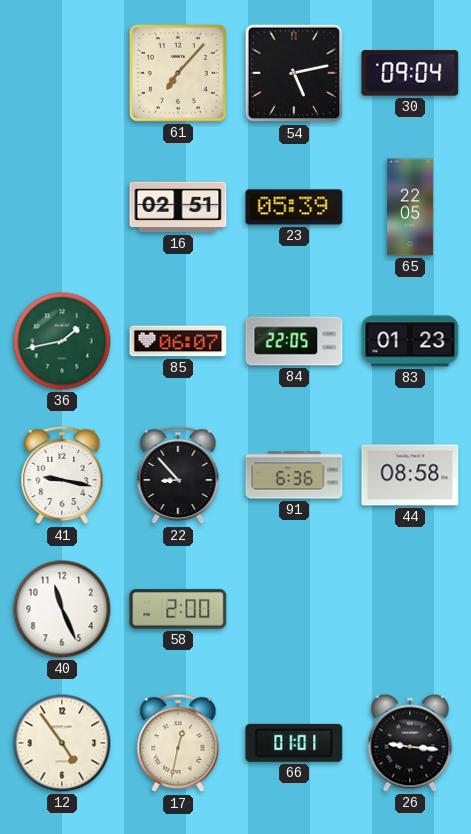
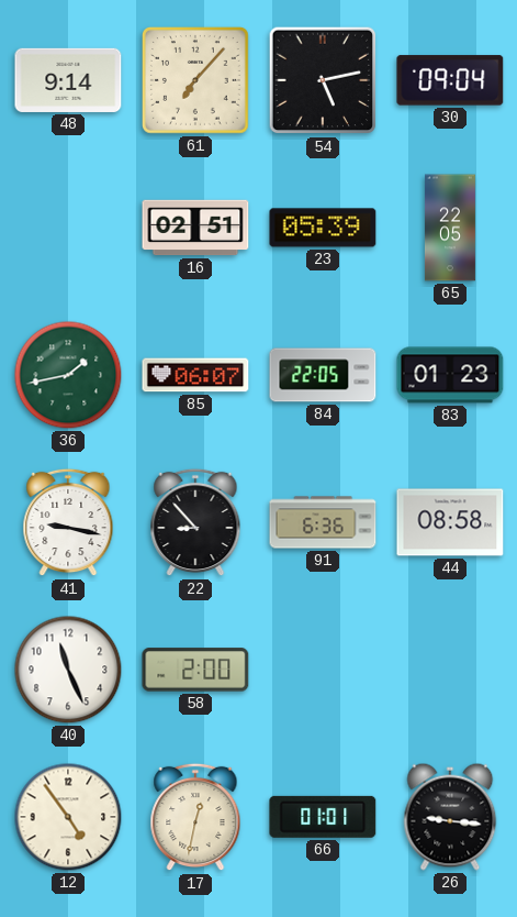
48: none -> 9:14 (68, 80)
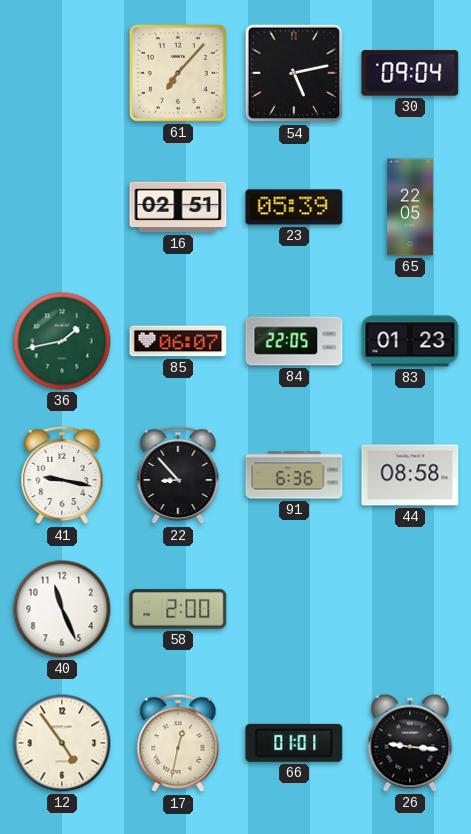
48: 9:14 -> none (68, 80)
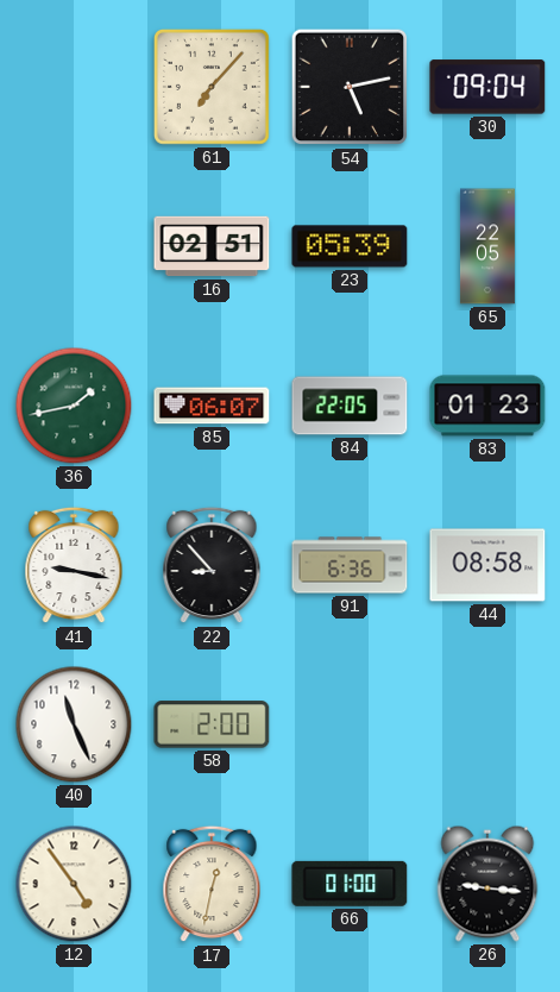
66: 01:01 -> 01:00 (350, 884)
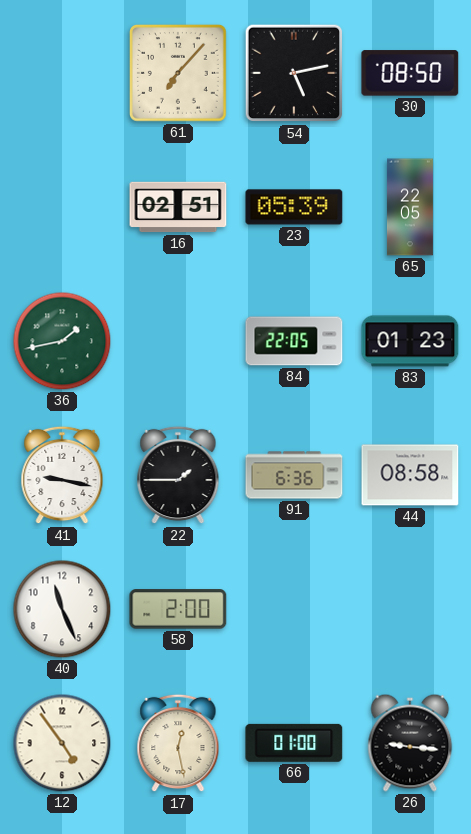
30: 09:04 -> 08:50 (410, 73)
85: 06:07 -> none (212, 406)
22: 8:53 -> 1:45 (178, 475)
17: 12:32 -> 12:28 (178, 743)
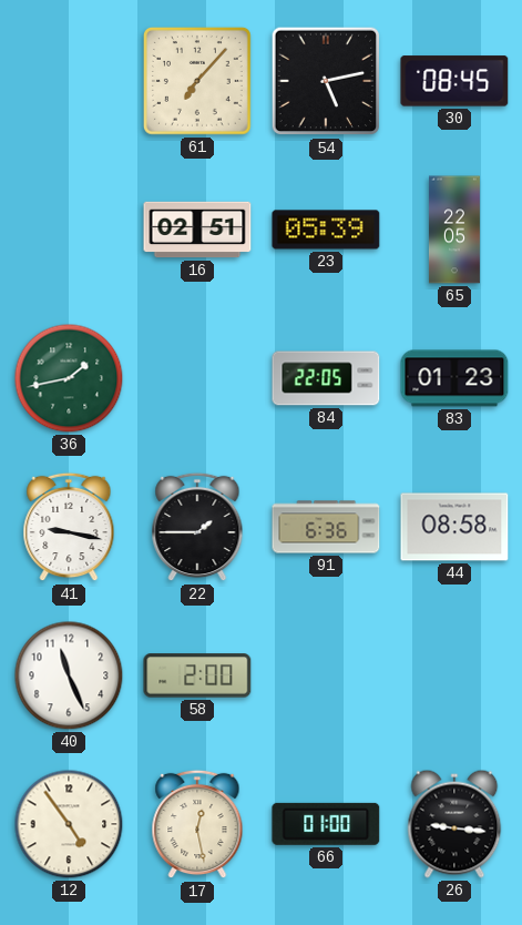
30: 08:50 -> 08:45 (454, 81)
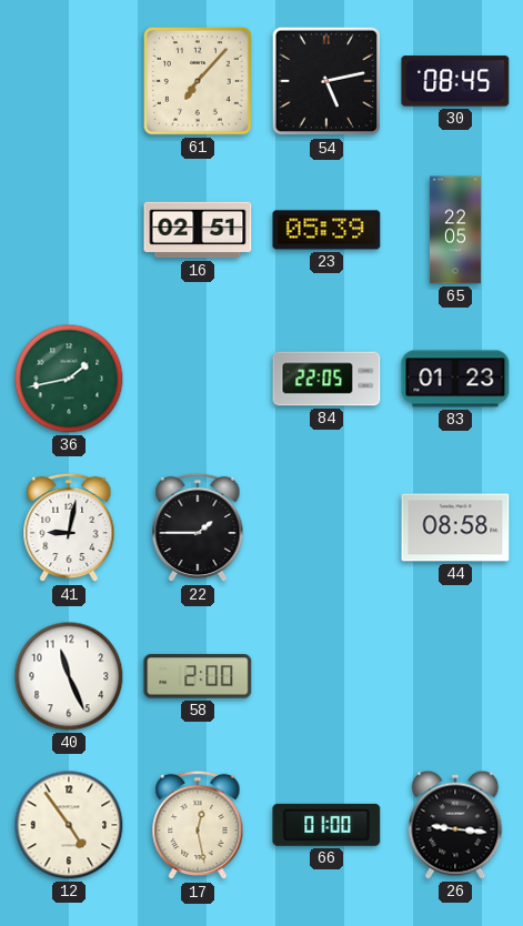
41: 9:17 -> 9:02 (69, 527)
91: 6:36 -> none (326, 527)
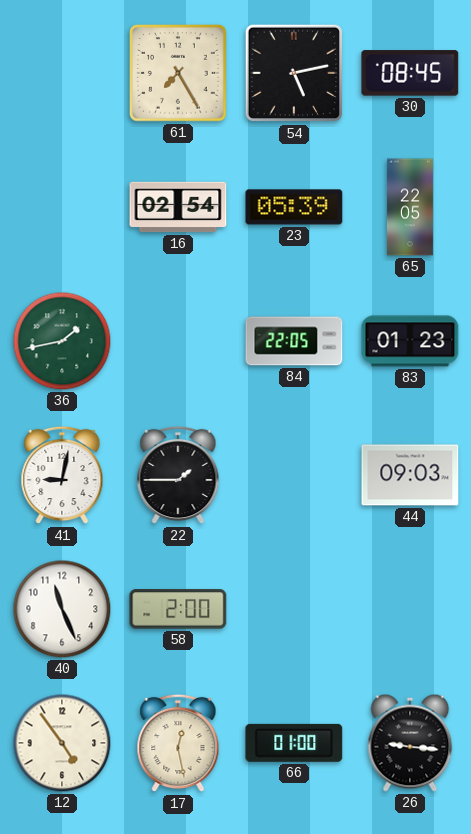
61: 7:07 -> 7:25 (179, 74)
16: 02:51 -> 02:54 (178, 207)
44: 08:58 -> 09:03 (410, 475)
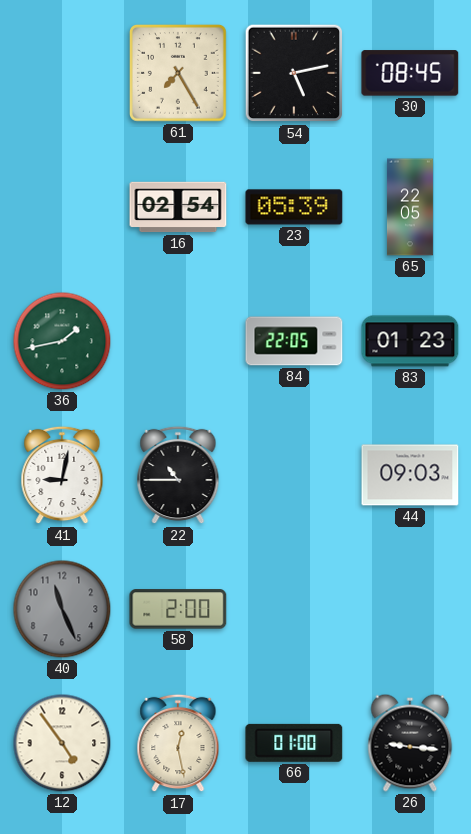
22: 1:45 -> 10:45 (178, 475)
40 dial: white -> grey (62, 609)
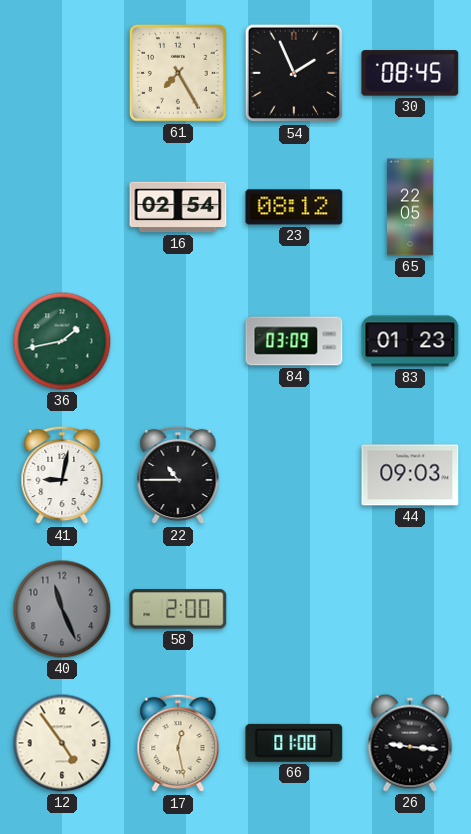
54: 5:13 -> 1:56 (294, 73)
23: 05:39 -> 08:12 (294, 207)
84: 22:05 -> 03:09 (294, 341)
